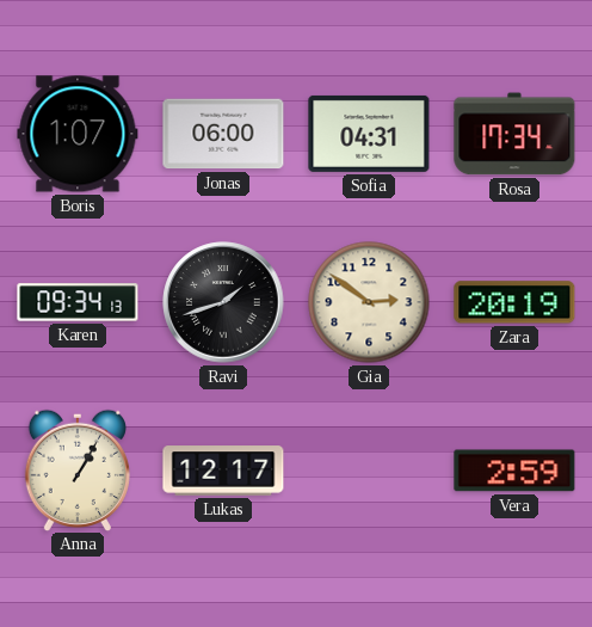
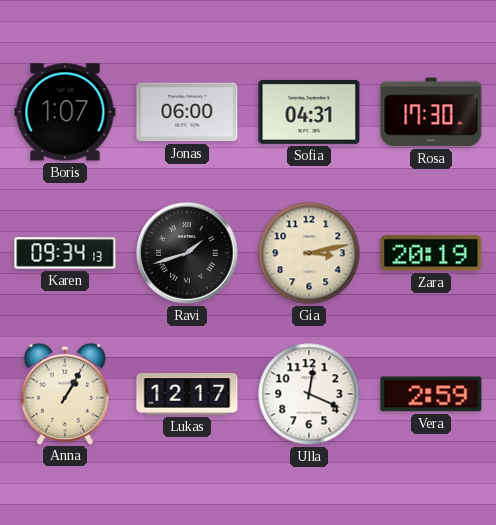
Rosa: 17:34 -> 17:30 (431, 112)
Gia: 2:51 -> 3:13 (309, 253)
Ulla: none -> 12:19 (309, 394)
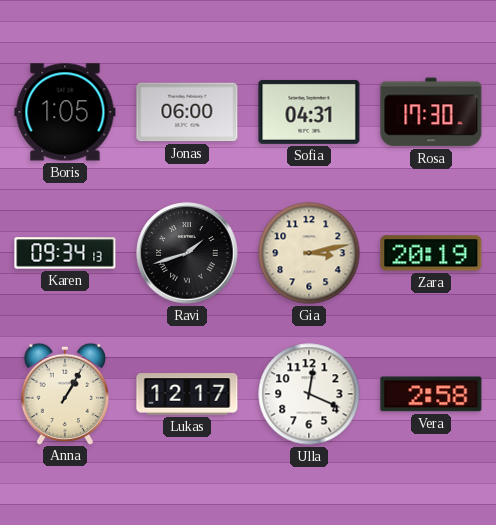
Boris: 1:07 -> 1:05 (65, 112)
Vera: 2:59 -> 2:58 (431, 394)
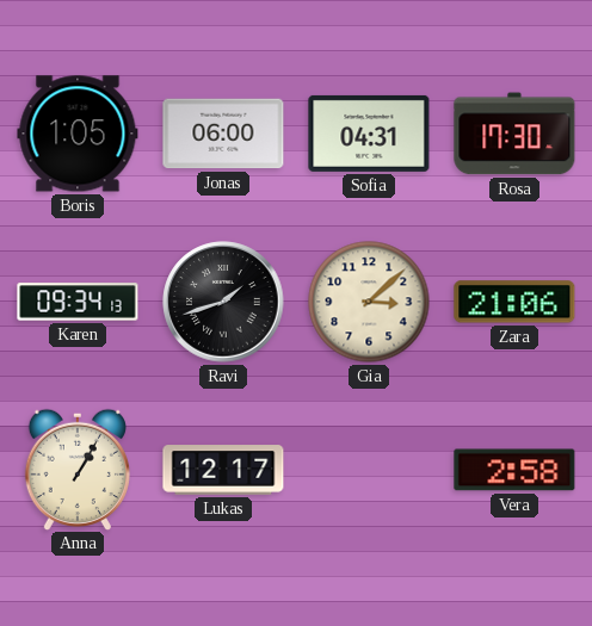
Gia: 3:13 -> 3:08 (369, 302)
Zara: 20:19 -> 21:06 (514, 302)
Ulla: 12:19 -> none (309, 394)
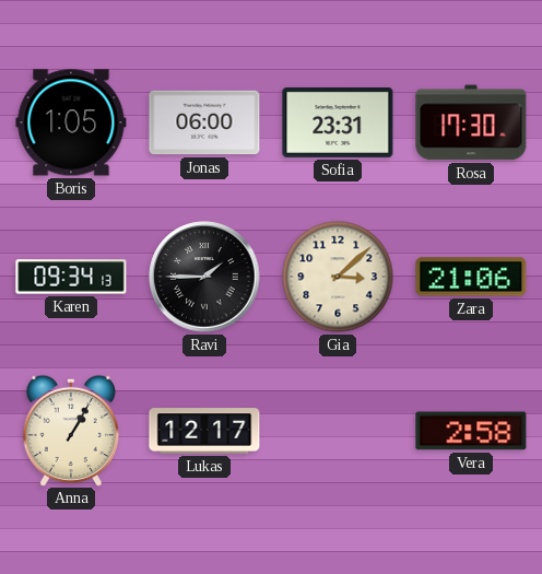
Sofia: 04:31 -> 23:31 (338, 122)
Ravi: 1:42 -> 1:45 (204, 277)
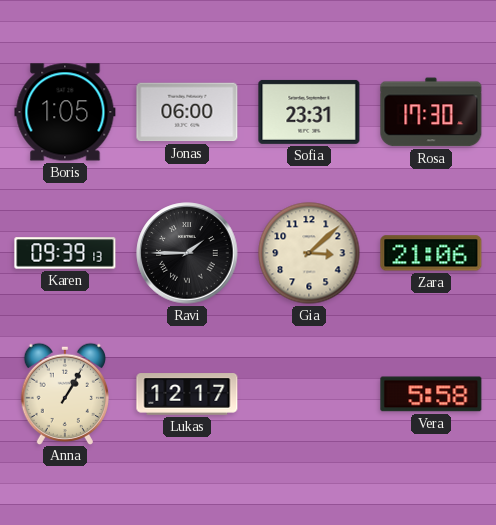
Karen: 09:34 -> 09:39 (65, 253)
Vera: 2:58 -> 5:58 (431, 394)
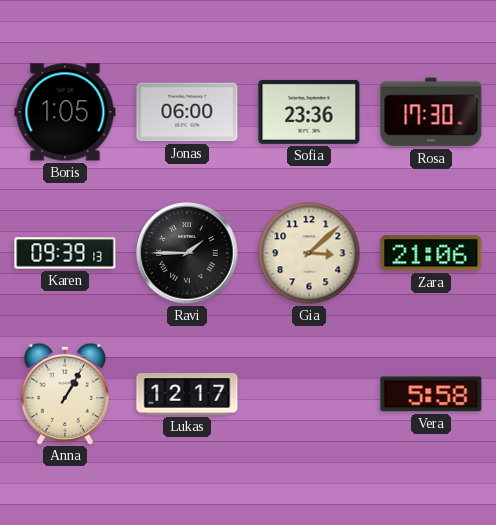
Sofia: 23:31 -> 23:36 (309, 112)
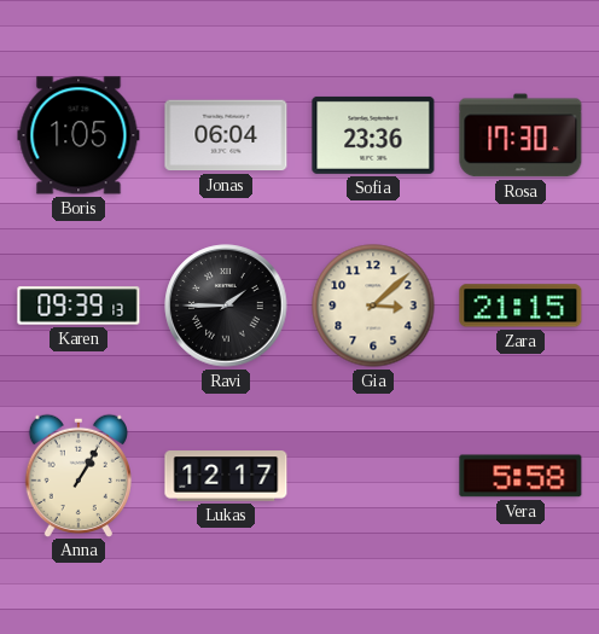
Jonas: 06:00 -> 06:04 (226, 135)
Zara: 21:06 -> 21:15 (521, 306)
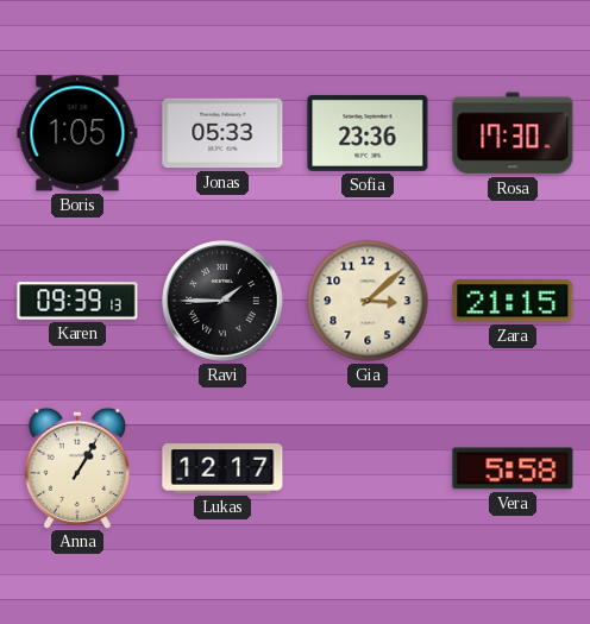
Jonas: 06:04 -> 05:33 (222, 133)
